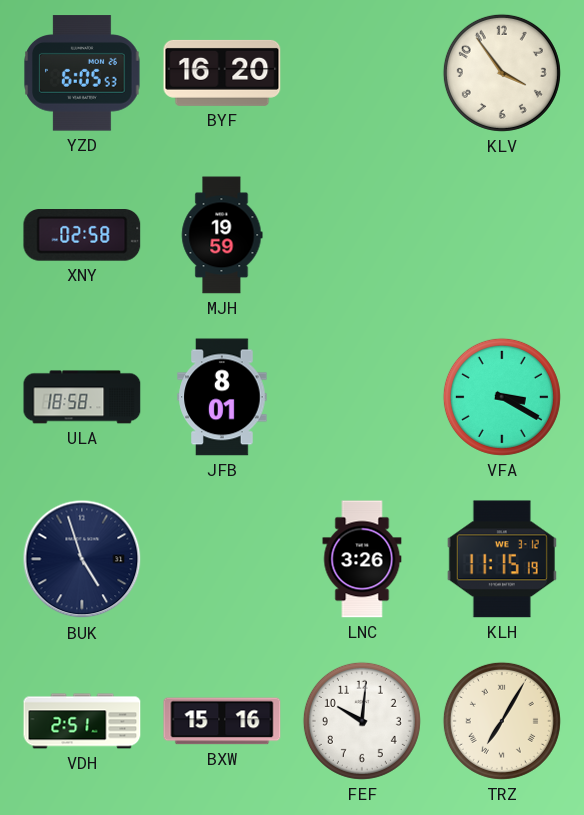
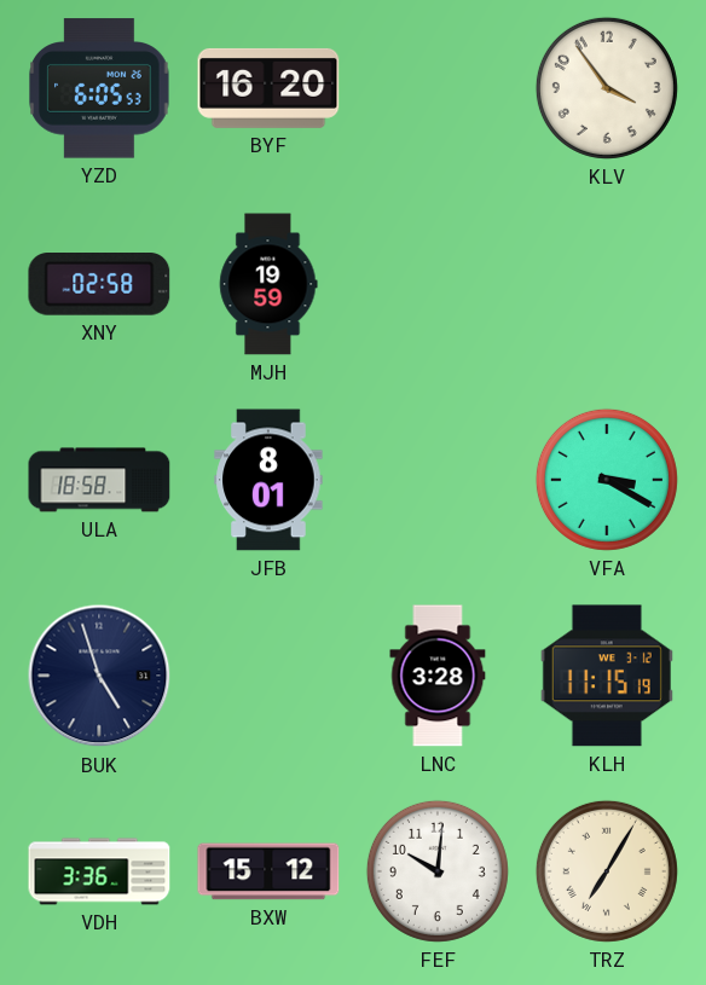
LNC: 3:26 -> 3:28 (438, 676)
VDH: 2:51 -> 3:36 (99, 871)
BXW: 15:16 -> 15:12 (268, 871)
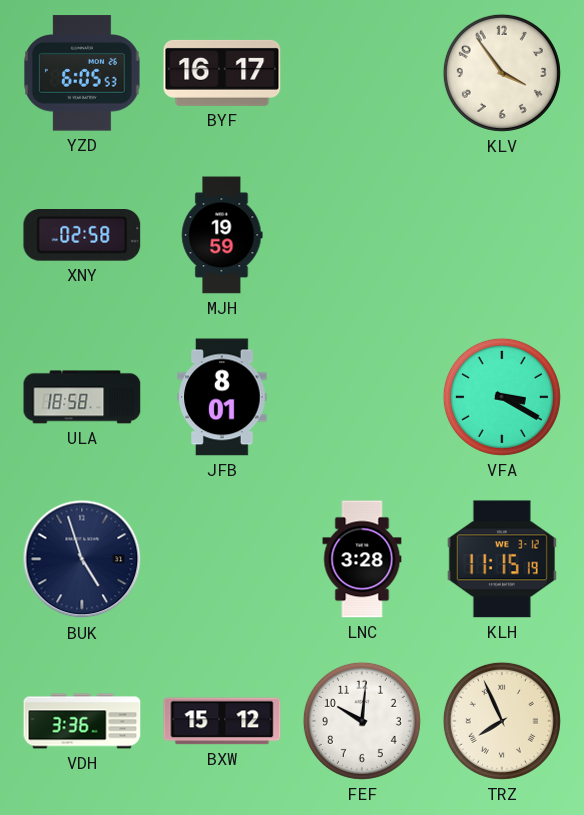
BYF: 16:20 -> 16:17 (222, 73)
TRZ: 7:05 -> 7:56 (502, 721)
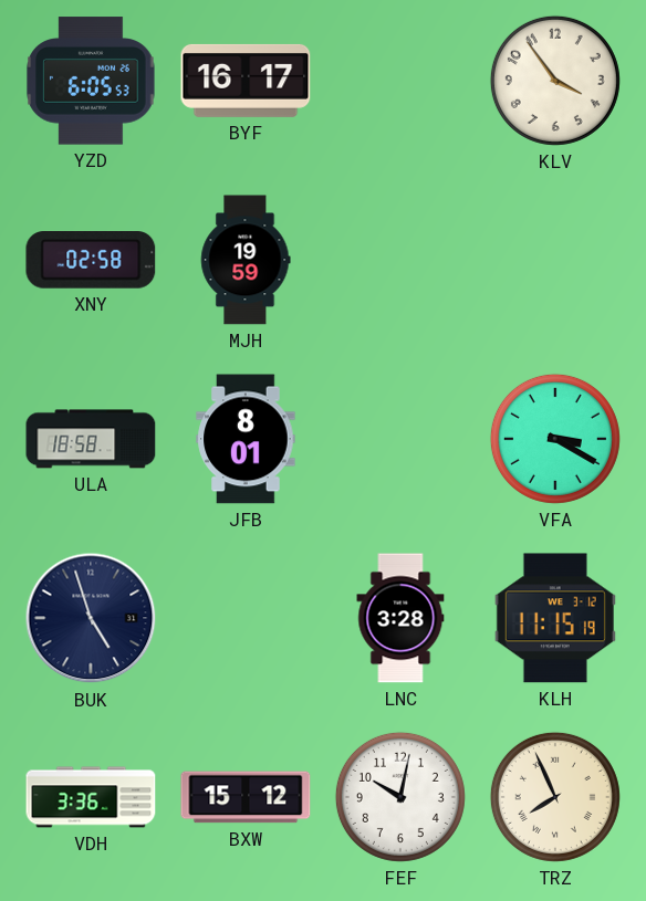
FEF: 10:01 -> 10:02 (400, 797)
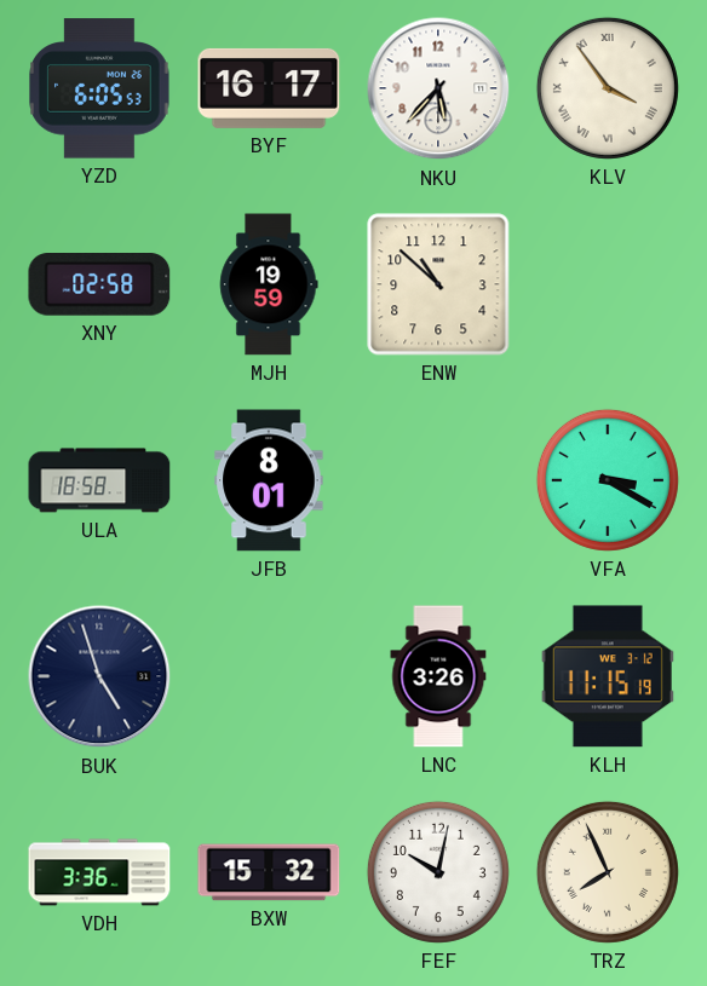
NKU: none -> 5:37 (438, 88)
KLV numerals: Arabic -> Roman (608, 88)
ENW: none -> 10:52 (438, 284)
LNC: 3:28 -> 3:26 (438, 676)
BXW: 15:12 -> 15:32 (269, 872)
